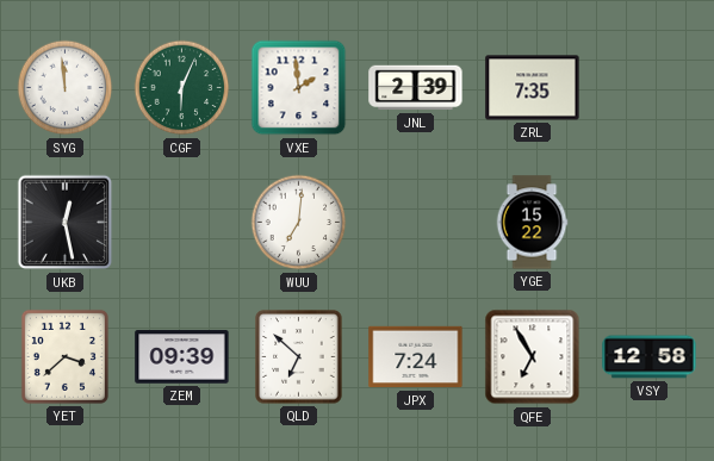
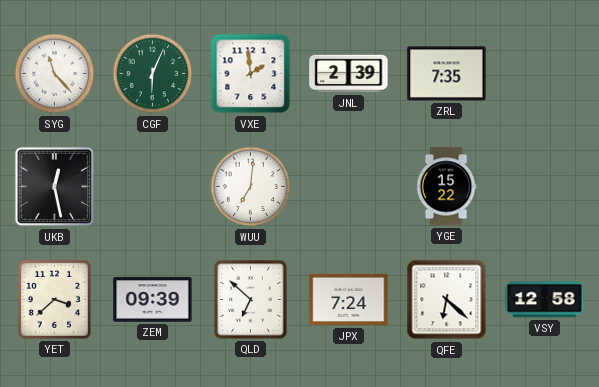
SYG: 11:59 -> 11:23 (55, 74)
QFE: 6:55 -> 6:22 (447, 300)
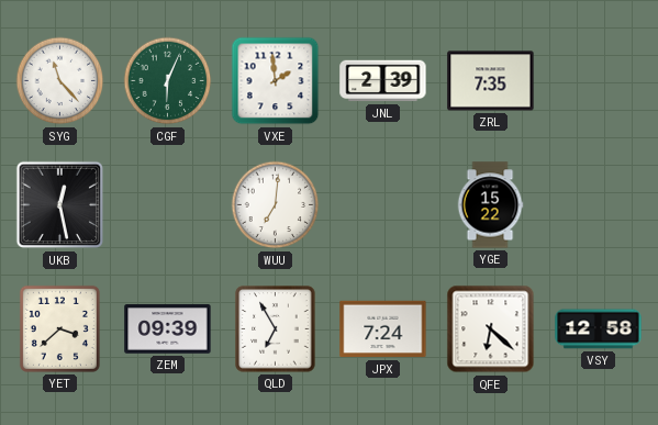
QLD: 6:52 -> 6:55 (276, 329)
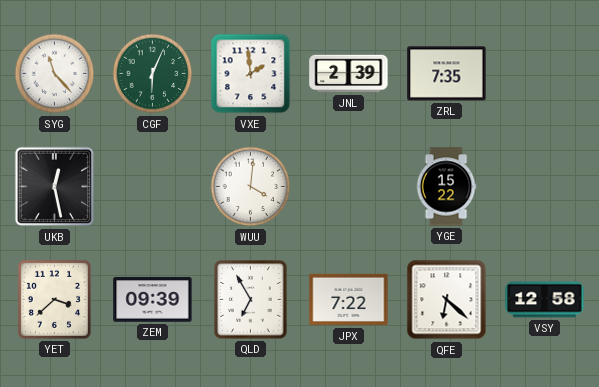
WUU: 7:01 -> 4:01 (251, 187)
JPX: 7:24 -> 7:22 (349, 300)
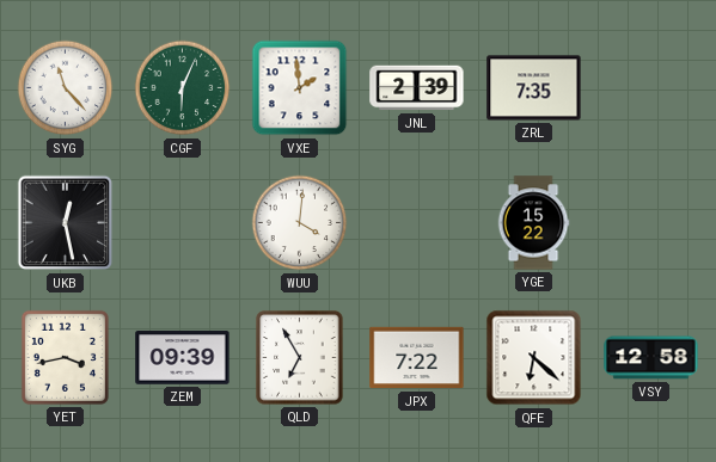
YET: 3:38 -> 3:43 (65, 357)
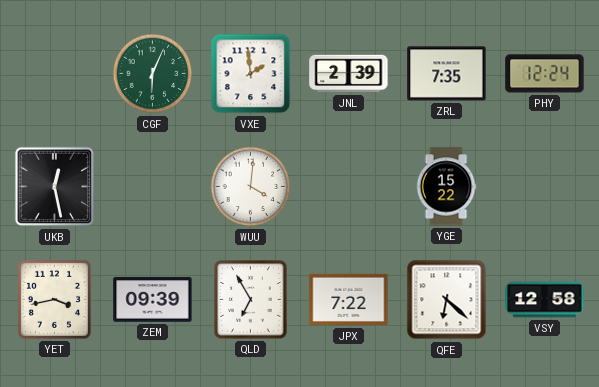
SYG: 11:23 -> none (66, 88)
PHY: none -> 12:24 (545, 74)
